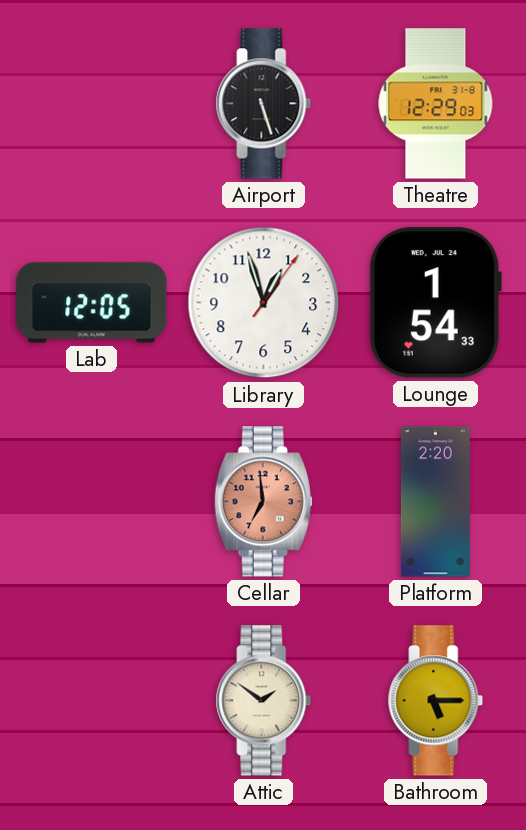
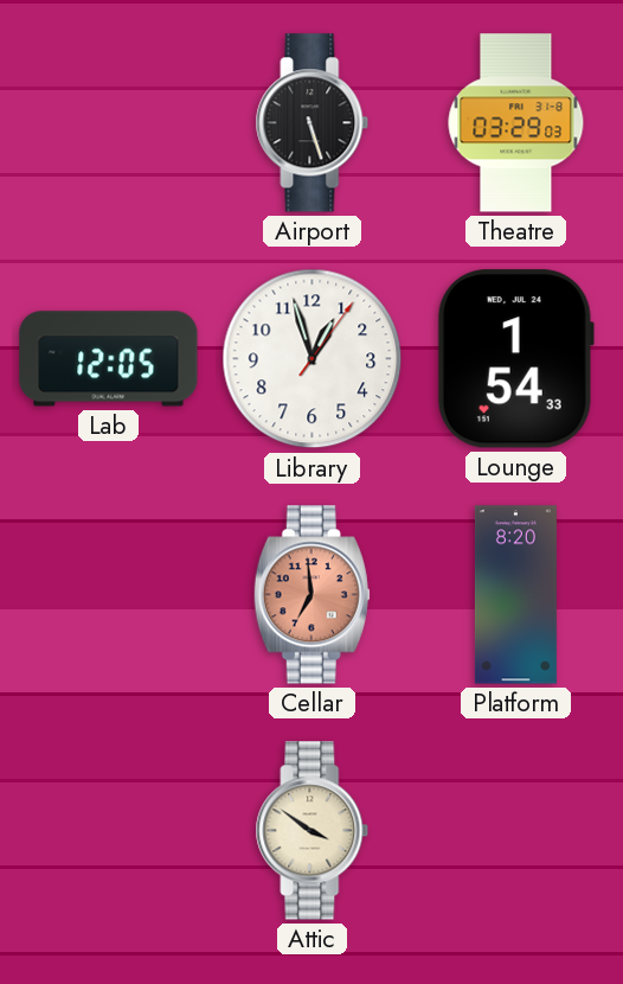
Theatre: 12:29 -> 03:29 (516, 123)
Platform: 2:20 -> 8:20 (515, 595)
Attic: 1:51 -> 3:51 (313, 831)
Bathroom: 5:15 -> none (436, 701)
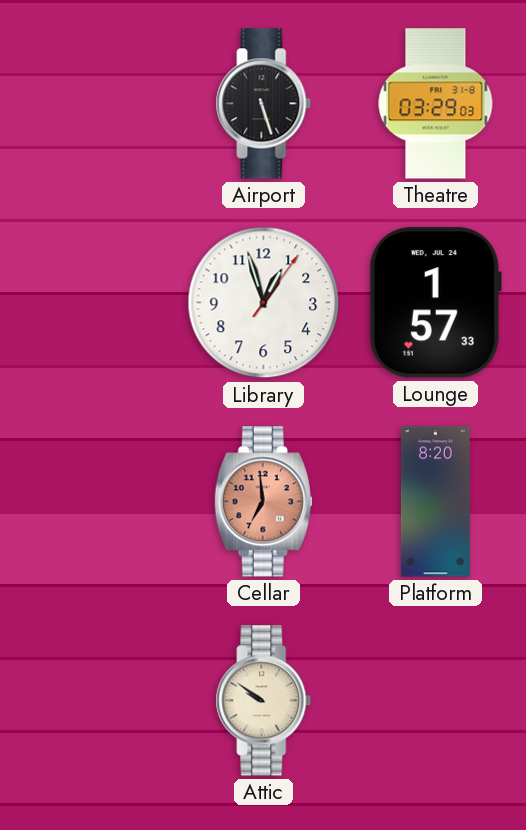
Lab: 12:05 -> none (109, 359)
Lounge: 1:54 -> 1:57 (435, 303)
Attic: 3:51 -> 9:51 (264, 701)
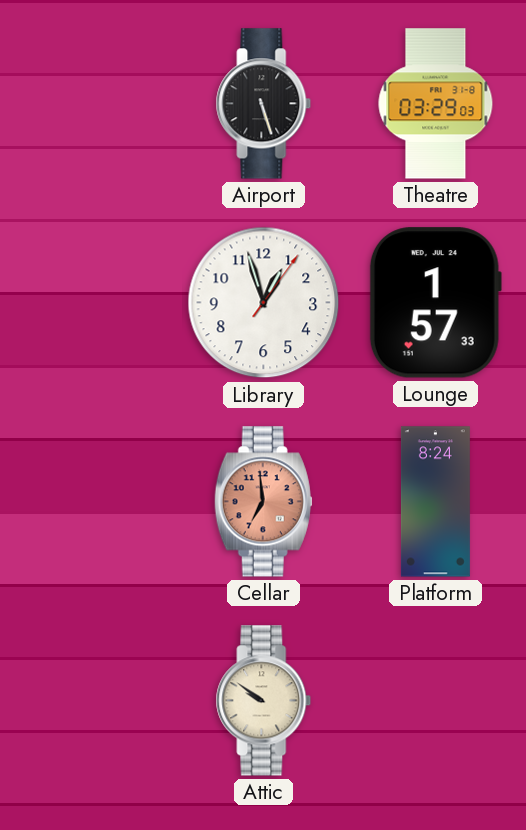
Platform: 8:20 -> 8:24 (435, 502)
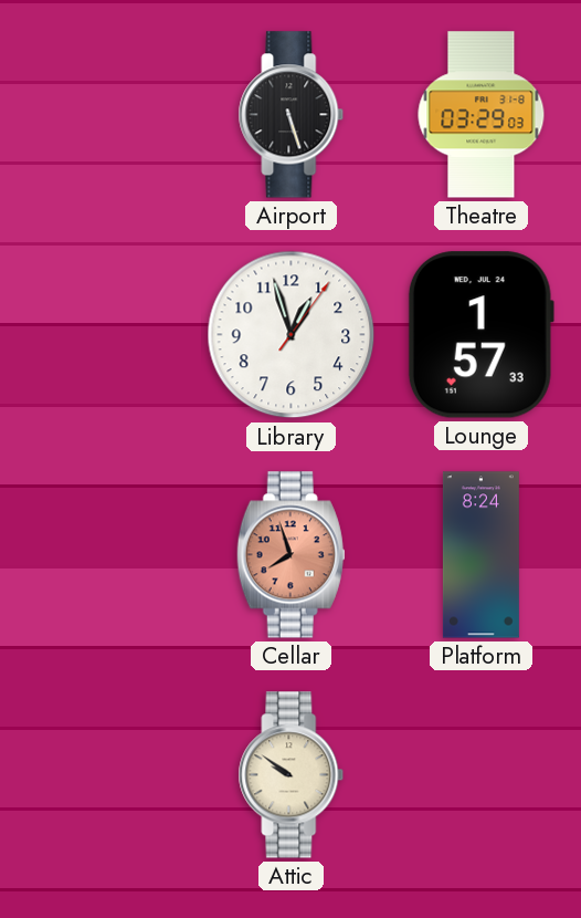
Cellar: 6:59 -> 7:57 (290, 555)
